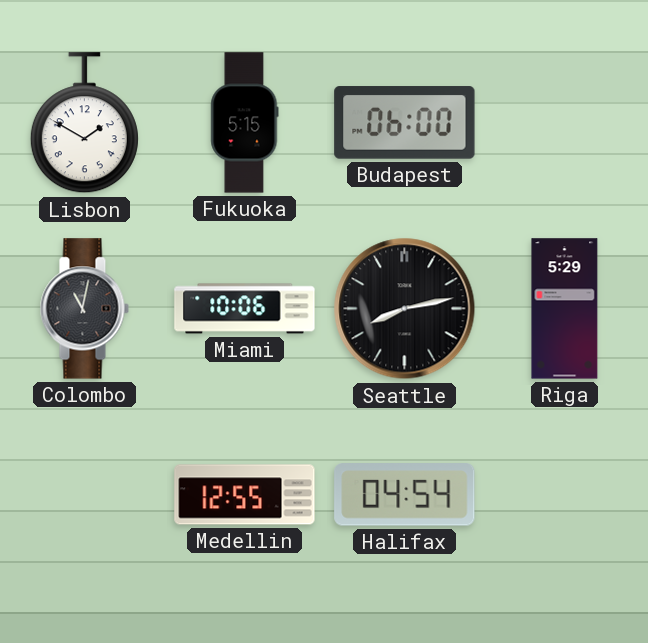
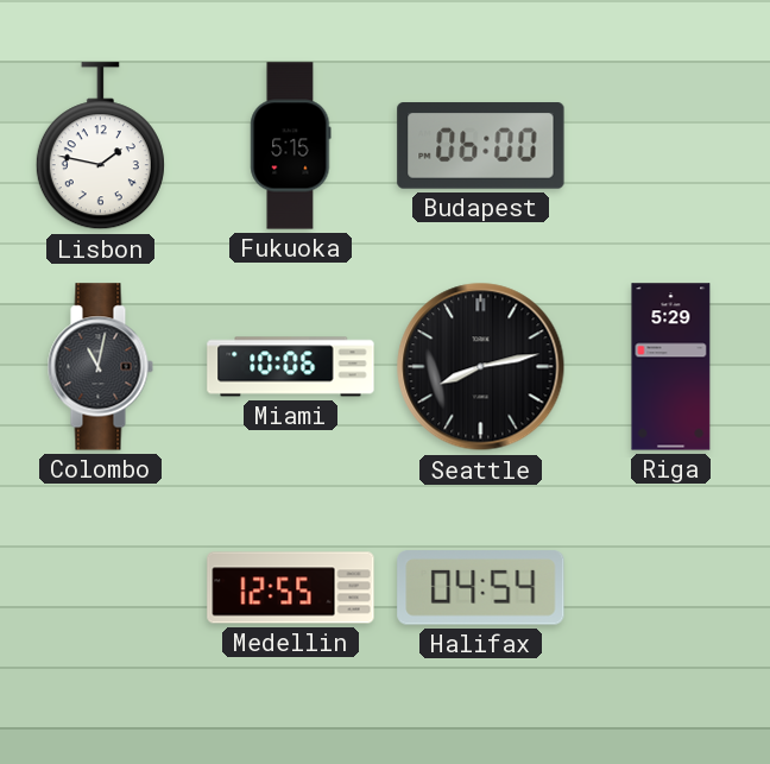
Lisbon: 1:50 -> 1:47 (100, 146)
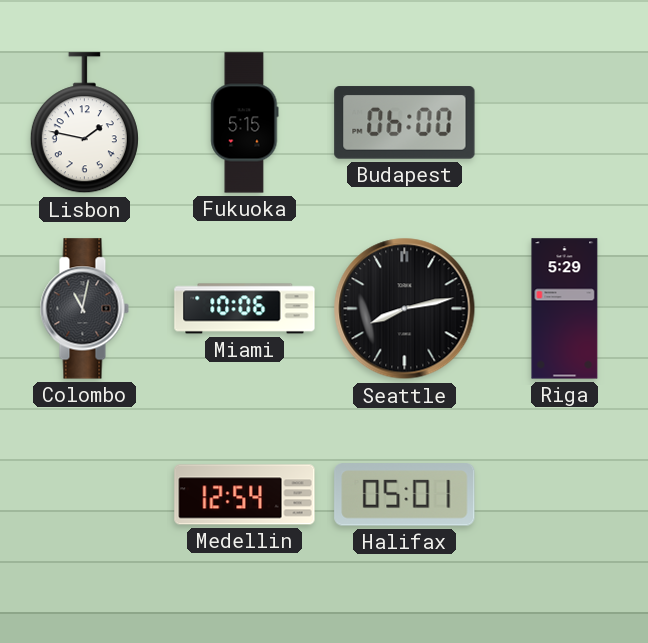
Medellin: 12:55 -> 12:54 (245, 495)
Halifax: 04:54 -> 05:01 (405, 495)
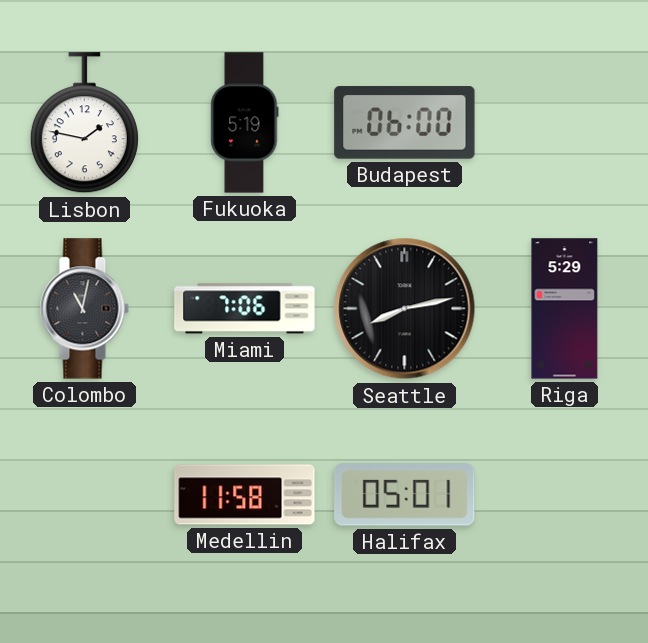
Fukuoka: 5:15 -> 5:19 (245, 123)
Miami: 10:06 -> 7:06 (245, 309)
Medellin: 12:54 -> 11:58 (245, 495)
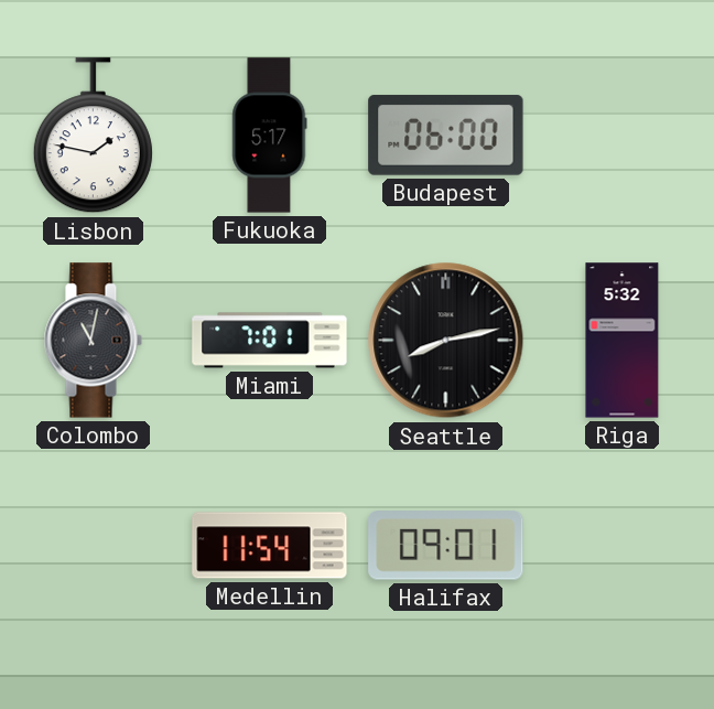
Fukuoka: 5:19 -> 5:17 (270, 136)
Miami: 7:06 -> 7:01 (270, 341)
Riga: 5:29 -> 5:32 (623, 341)
Medellin: 11:58 -> 11:54 (270, 546)
Halifax: 05:01 -> 09:01 (446, 546)
